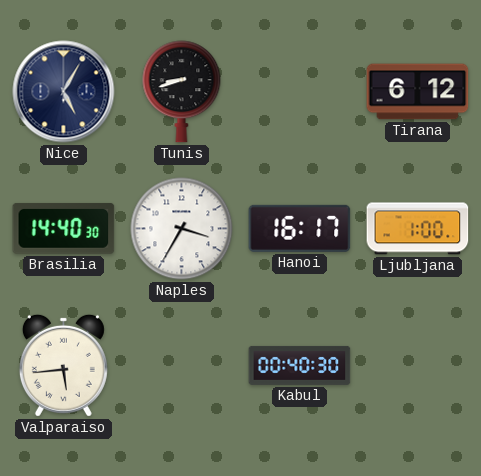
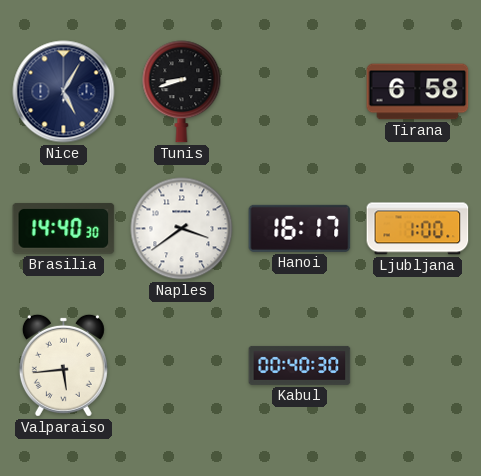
Tirana: 6:12 -> 6:58 (418, 92)
Naples: 3:35 -> 3:39 (182, 229)
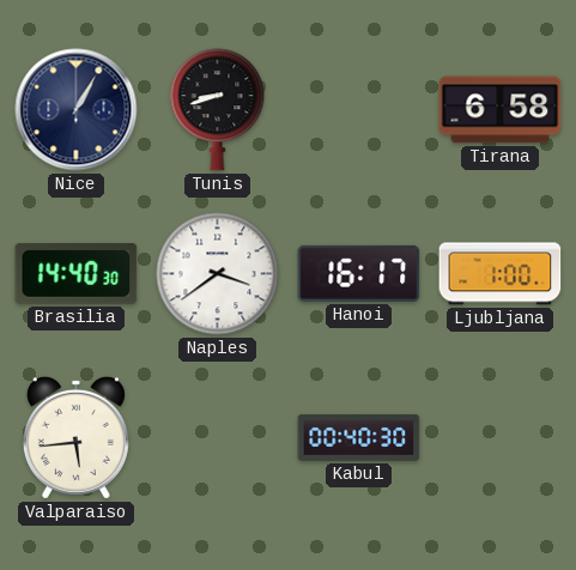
Nice: 5:05 -> 1:05 (77, 110)
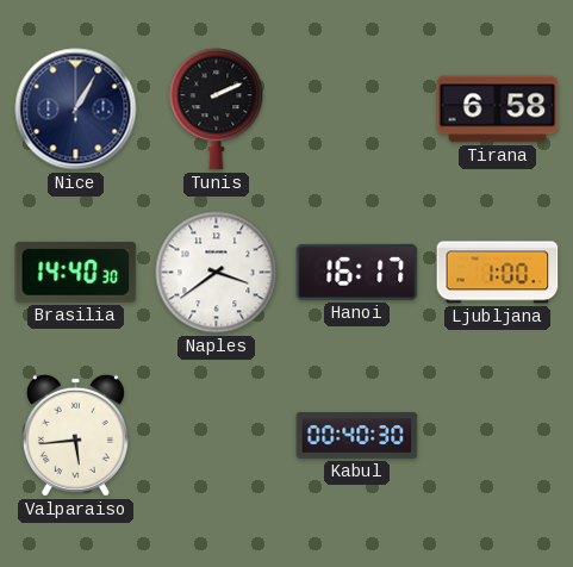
Tunis: 8:42 -> 2:11 (217, 110)
